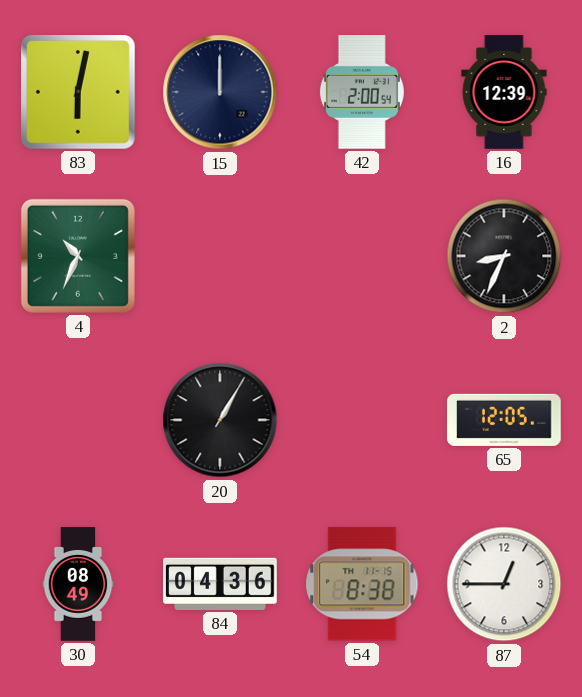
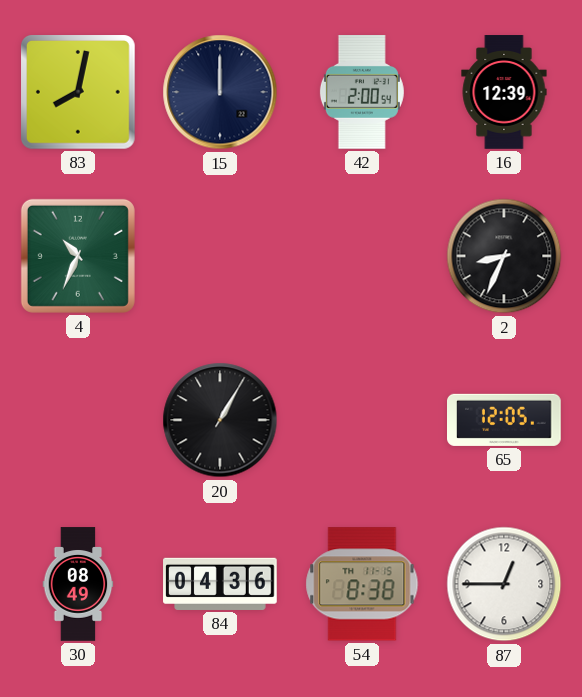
83: 6:02 -> 8:02 (79, 93)
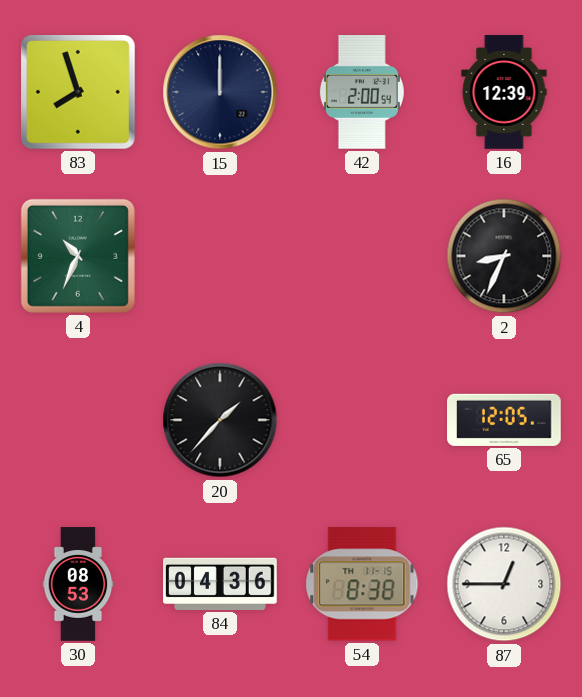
83: 8:02 -> 7:57 (79, 93)
20: 1:05 -> 1:37 (220, 420)
30: 08:49 -> 08:53 (78, 584)
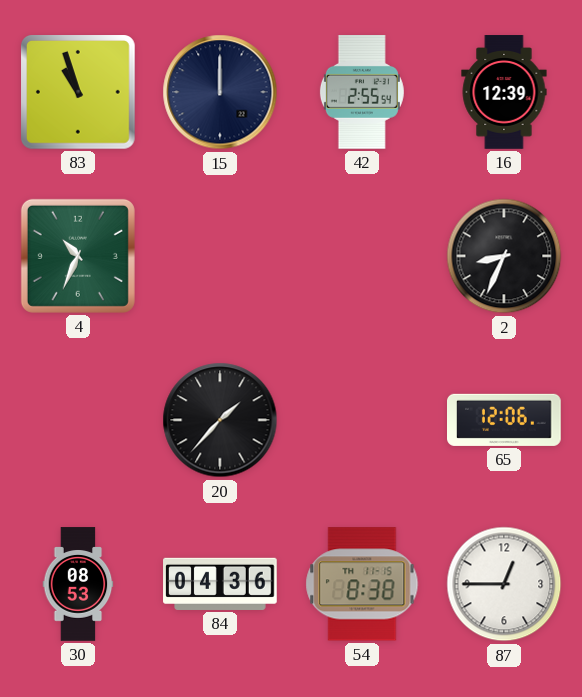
83: 7:57 -> 10:57 (79, 93)
42: 2:00 -> 2:55 (362, 93)
65: 12:05 -> 12:06 (505, 420)
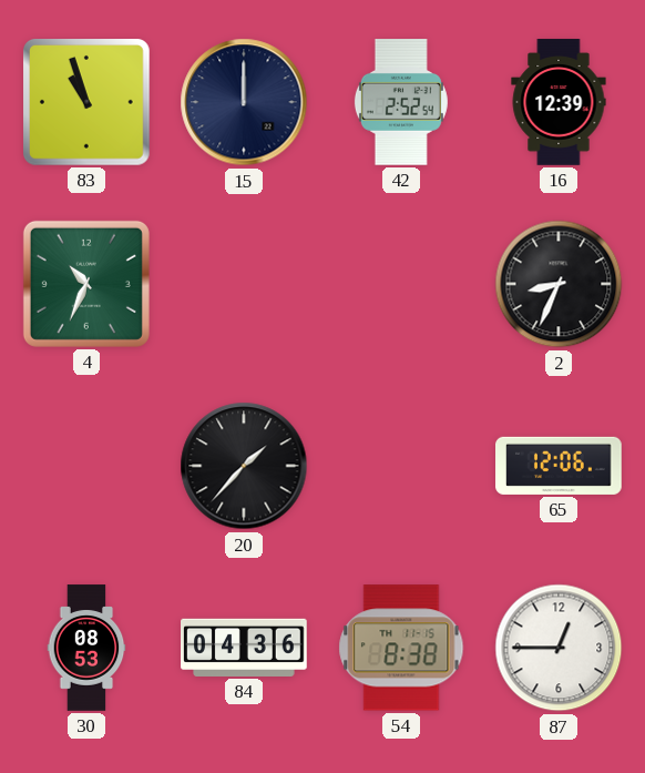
42: 2:55 -> 2:52 (401, 103)
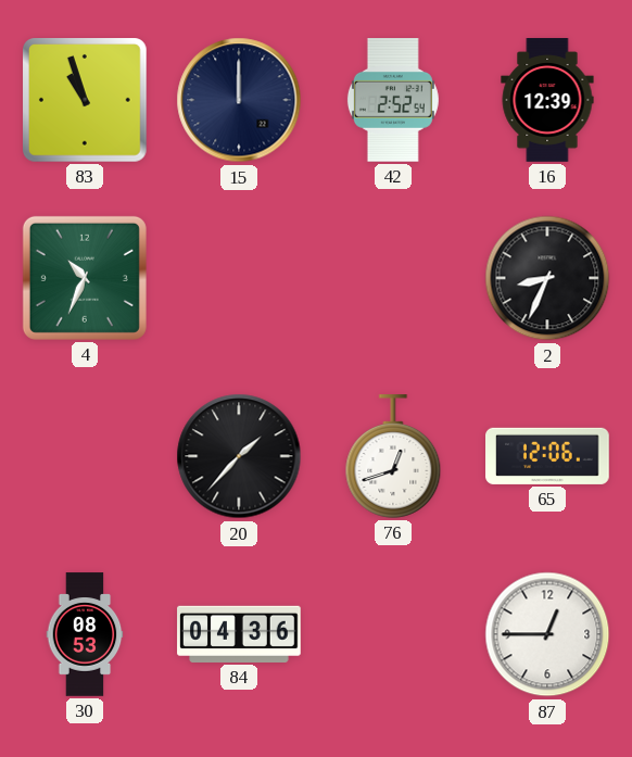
76: none -> 12:42 (393, 456)
54: 8:38 -> none (401, 648)
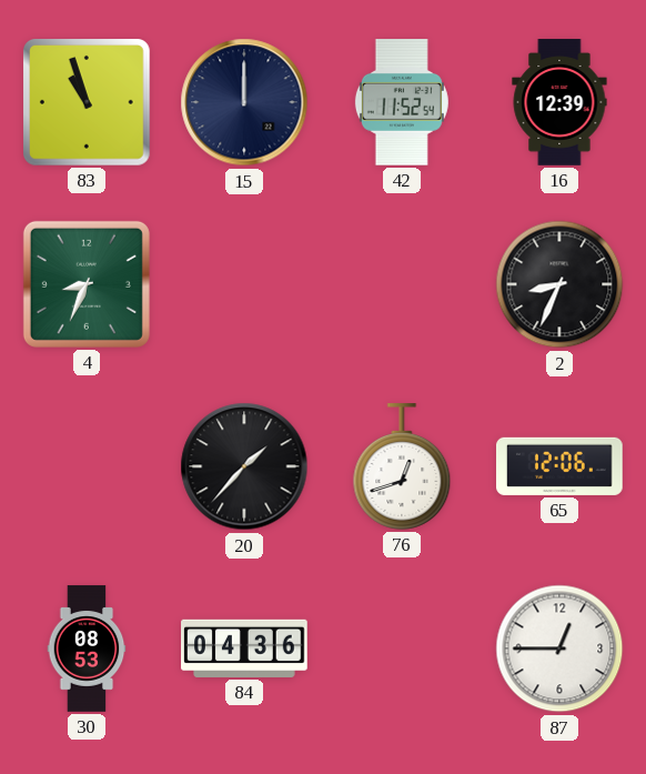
42: 2:52 -> 11:52 (402, 103)
4: 10:34 -> 8:34 (87, 284)
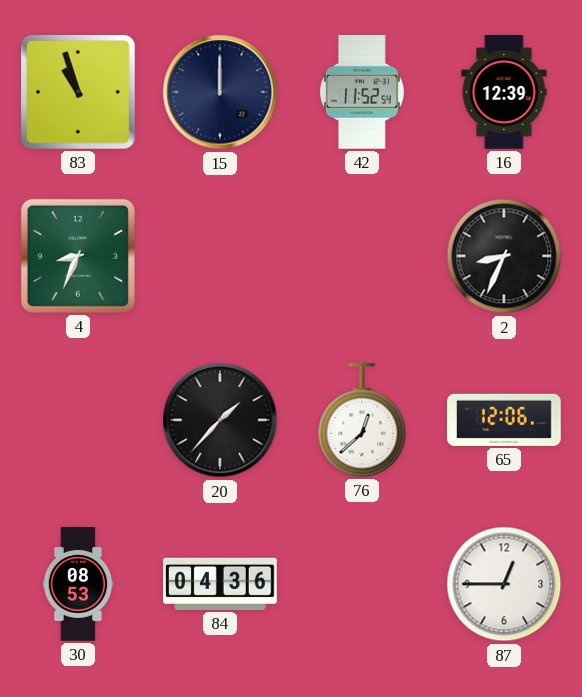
76: 12:42 -> 12:38 (362, 420)
